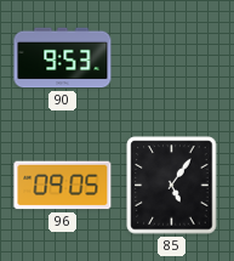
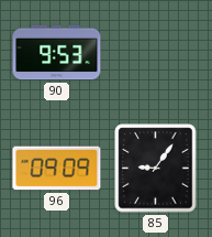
96: 09:05 -> 09:09 (57, 169)
85: 5:06 -> 9:06 (156, 169)
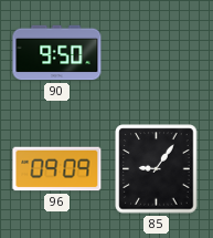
90: 9:53 -> 9:50 (57, 53)
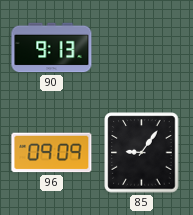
90: 9:50 -> 9:13 (52, 48)
